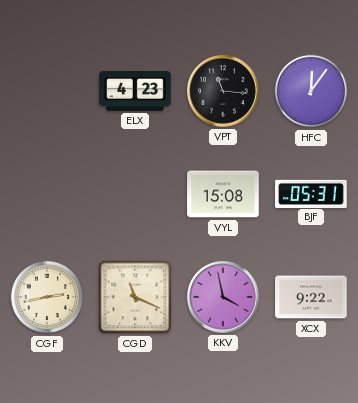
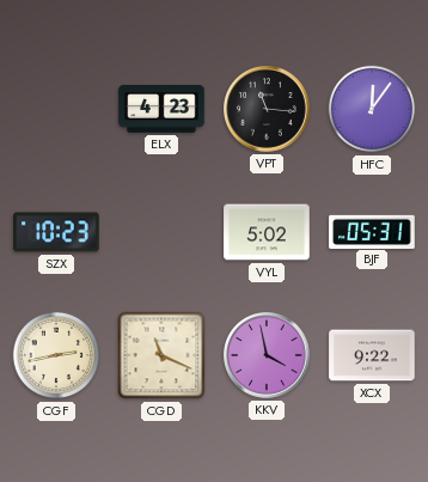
SZX: none -> 10:23 (56, 232)
VYL: 15:08 -> 5:02 (267, 232)
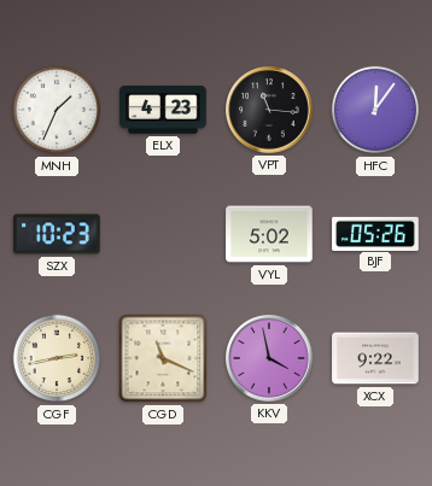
MNH: none -> 1:34 (57, 110)
BJF: 05:31 -> 05:26 (375, 233)
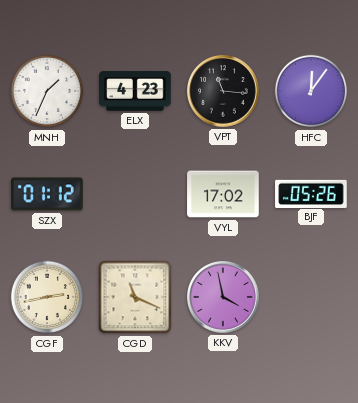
SZX: 10:23 -> 01:12 (47, 194)
VYL: 5:02 -> 17:02 (223, 194)
XCX: 9:22 -> none (375, 358)
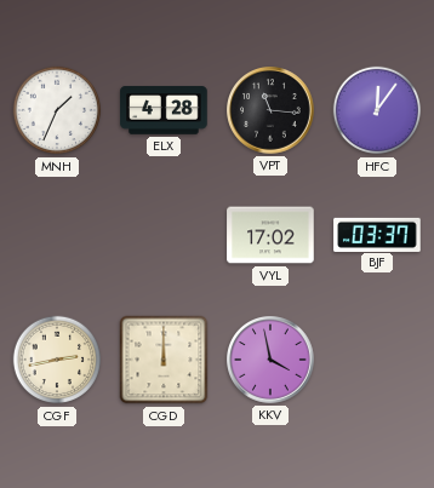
ELX: 4:23 -> 4:28 (164, 110)
SZX: 01:12 -> none (47, 194)
BJF: 05:26 -> 03:37 (377, 234)
CGD: 11:19 -> 12:00 (164, 360)
